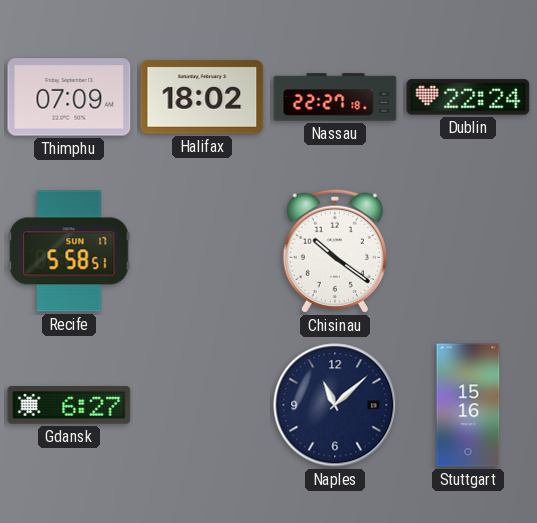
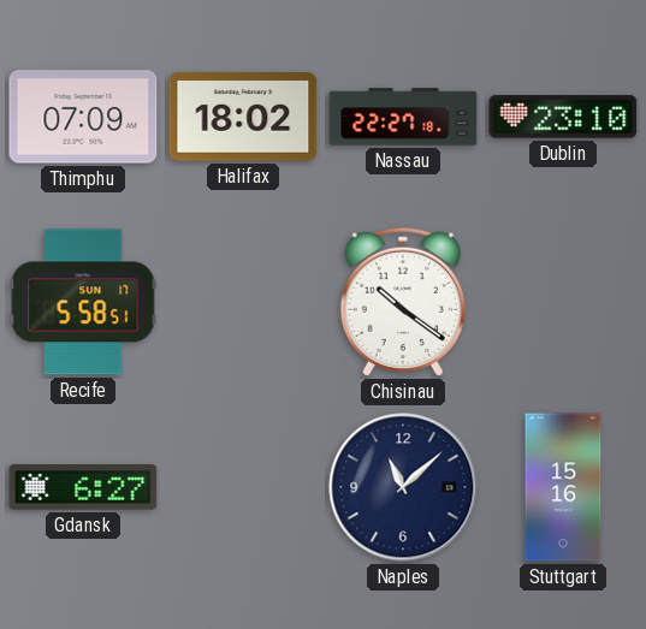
Dublin: 22:24 -> 23:10 (563, 117)
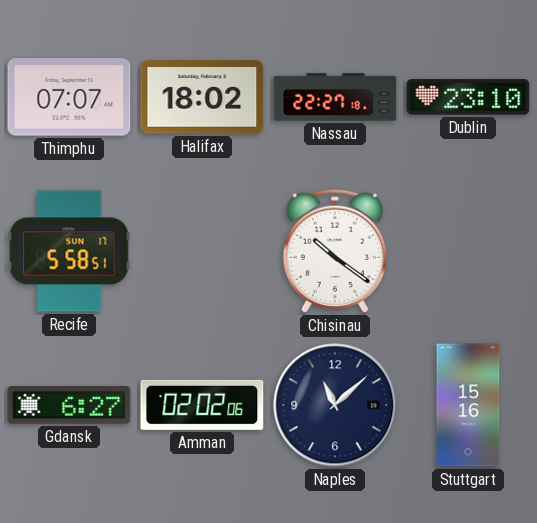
Thimphu: 07:09 -> 07:07 (69, 97)
Amman: none -> 02:02 (202, 405)
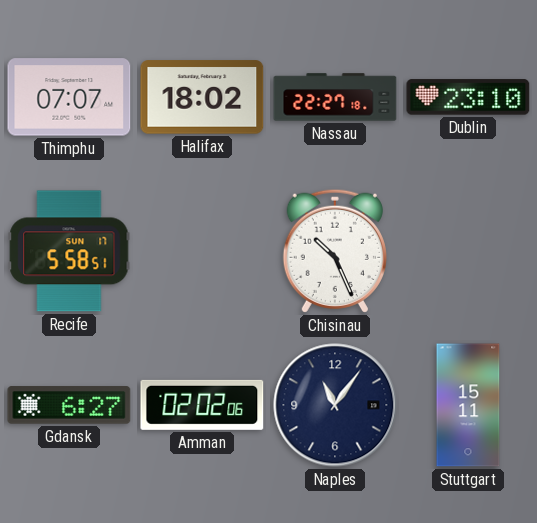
Chisinau: 10:21 -> 10:26 (335, 251)
Naples: 11:08 -> 11:06 (335, 405)
Stuttgart: 15:16 -> 15:11 (468, 405)
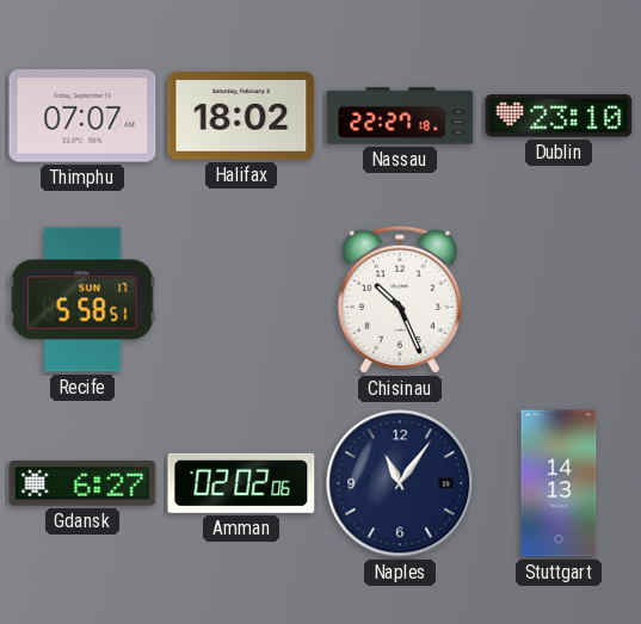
Stuttgart: 15:11 -> 14:13 (559, 483)
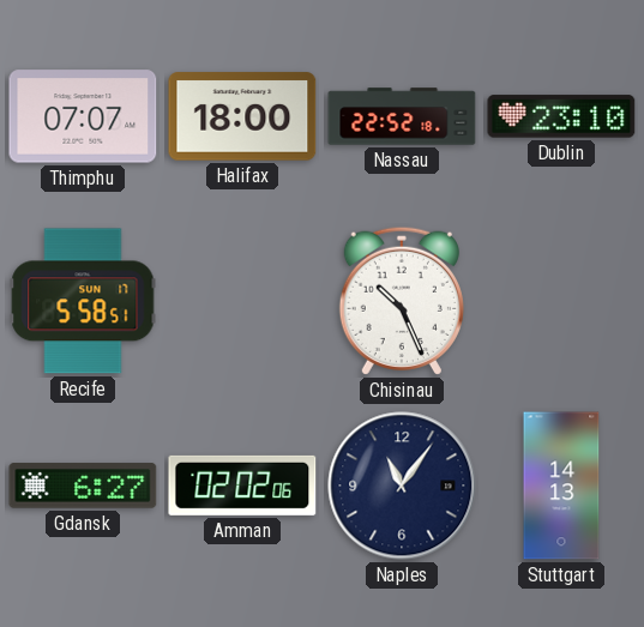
Halifax: 18:02 -> 18:00 (242, 116)
Nassau: 22:27 -> 22:52 (402, 116)
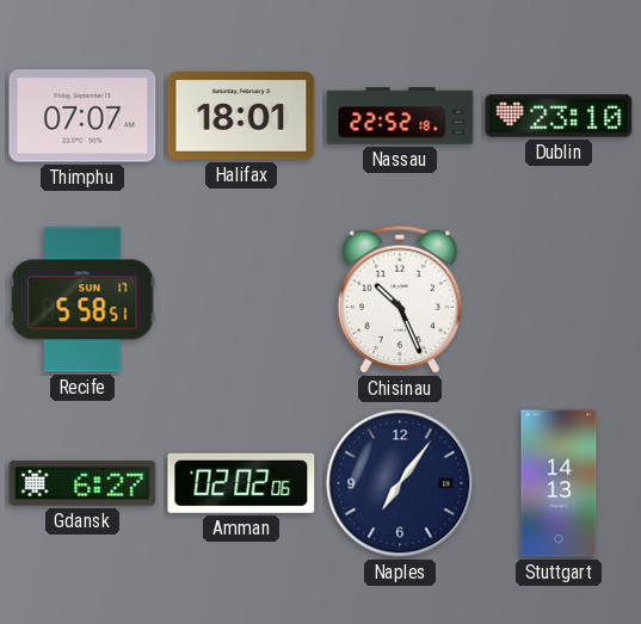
Halifax: 18:00 -> 18:01 (241, 116)
Naples: 11:06 -> 7:06 (400, 483)
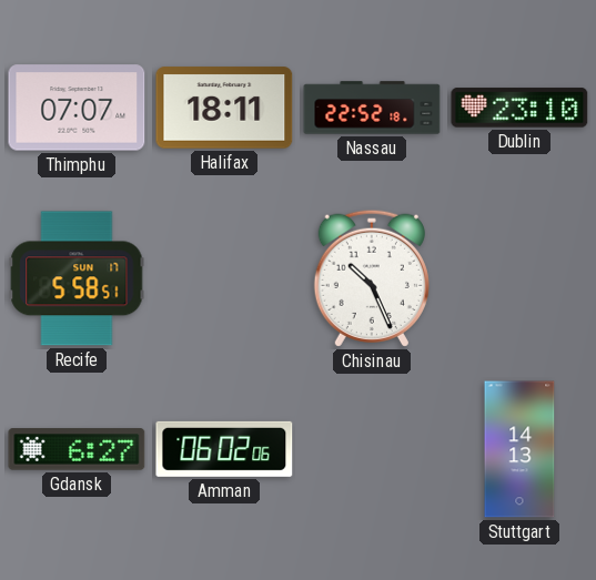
Halifax: 18:01 -> 18:11 (224, 108)
Amman: 02:02 -> 06:02 (224, 449)
Naples: 7:06 -> none (400, 483)
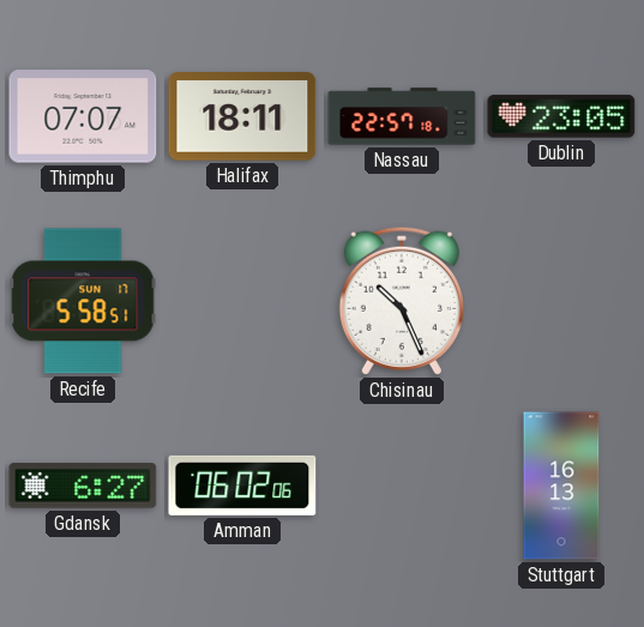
Nassau: 22:52 -> 22:57 (402, 116)
Dublin: 23:10 -> 23:05 (561, 116)
Stuttgart: 14:13 -> 16:13 (561, 486)
